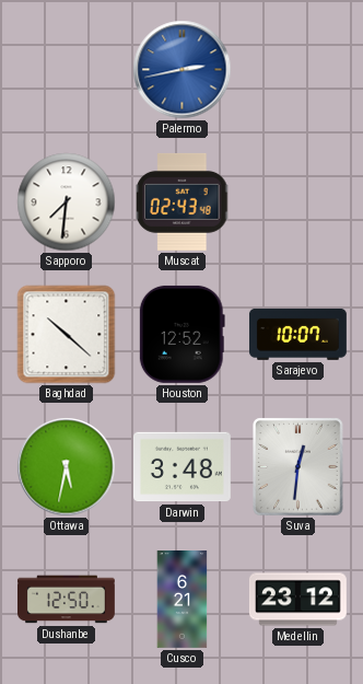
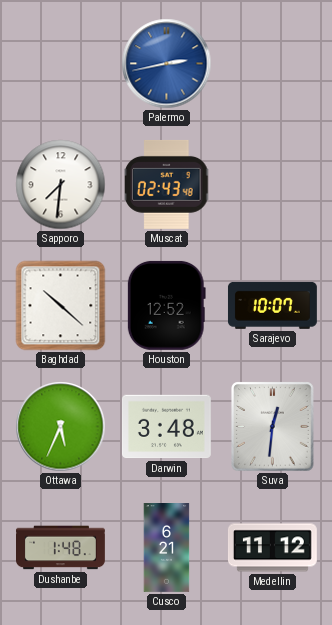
Ottawa: 5:32 -> 5:34 (61, 427)
Dushanbe: 12:50 -> 1:48 (61, 548)
Medellin: 23:12 -> 11:12 (273, 548)
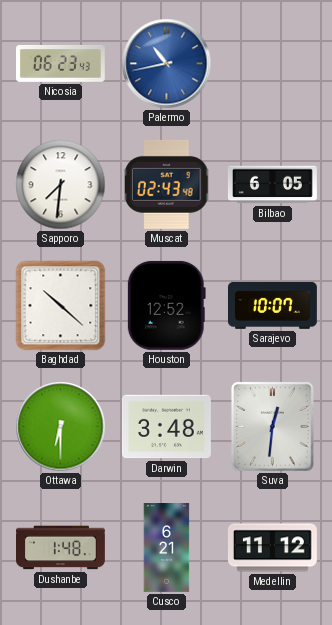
Nicosia: none -> 06:23 (61, 63)
Palermo: 2:43 -> 10:43 (167, 64)
Bilbao: none -> 6:05 (272, 185)
Ottawa: 5:34 -> 6:30 (61, 427)
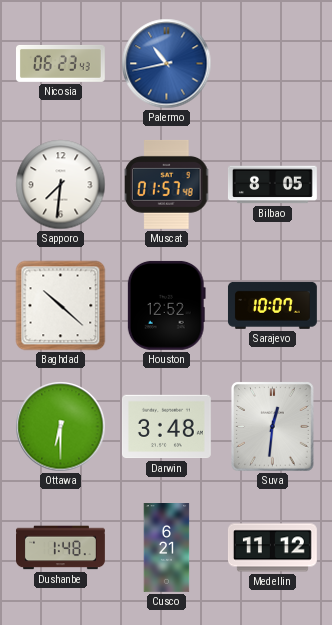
Muscat: 02:43 -> 01:57 (168, 184)
Bilbao: 6:05 -> 8:05 (272, 185)
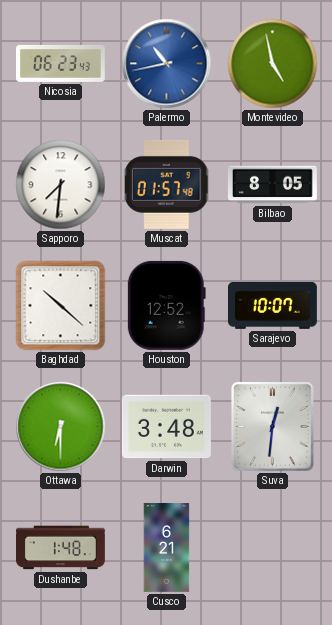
Montevideo: none -> 4:58 (273, 64)
Medellin: 11:12 -> none (273, 548)
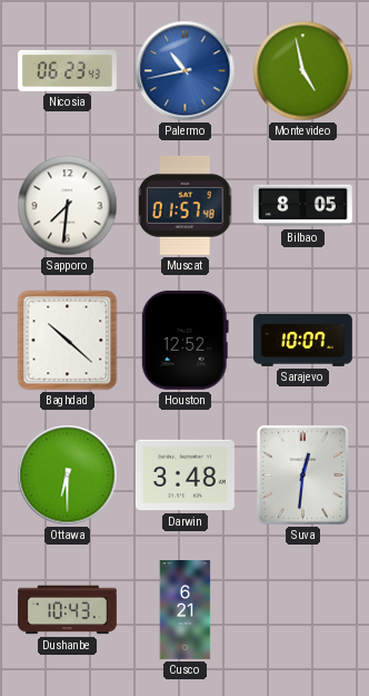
Dushanbe: 1:48 -> 10:43 (68, 610)
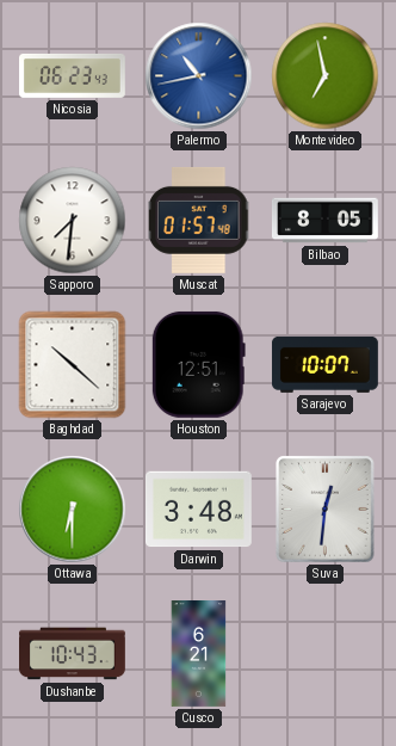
Montevideo: 4:58 -> 6:58 (326, 76)
Houston: 12:52 -> 12:51 (198, 364)
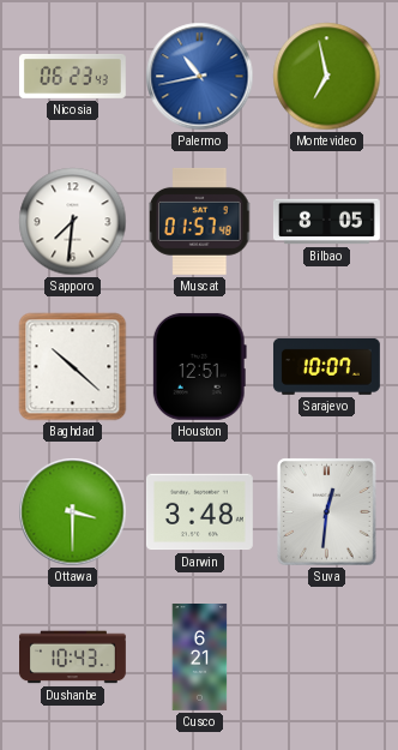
Ottawa: 6:30 -> 3:30 (73, 512)
